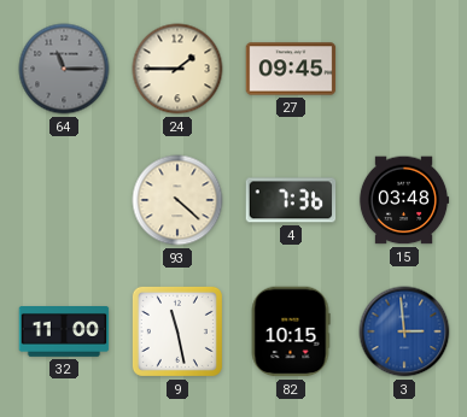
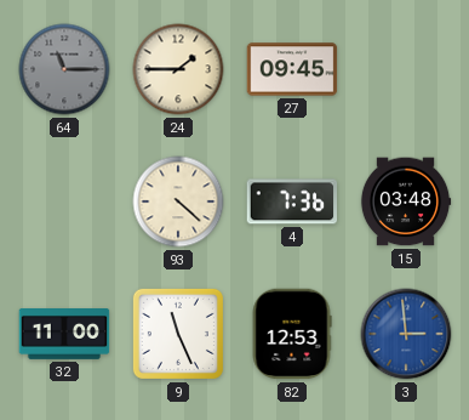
9: 11:28 -> 11:26 (178, 334)
82: 10:15 -> 12:53 (292, 334)
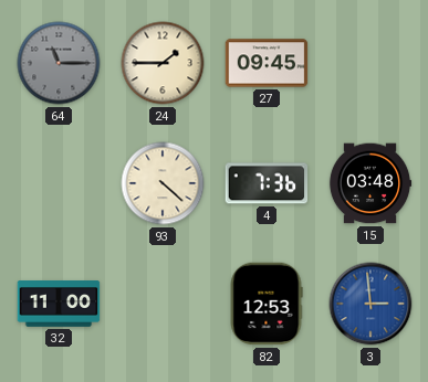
9: 11:26 -> none (178, 334)
